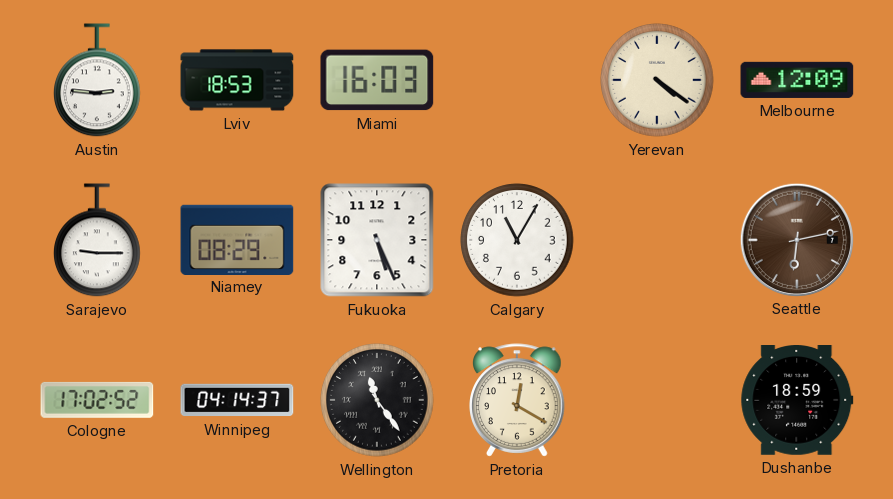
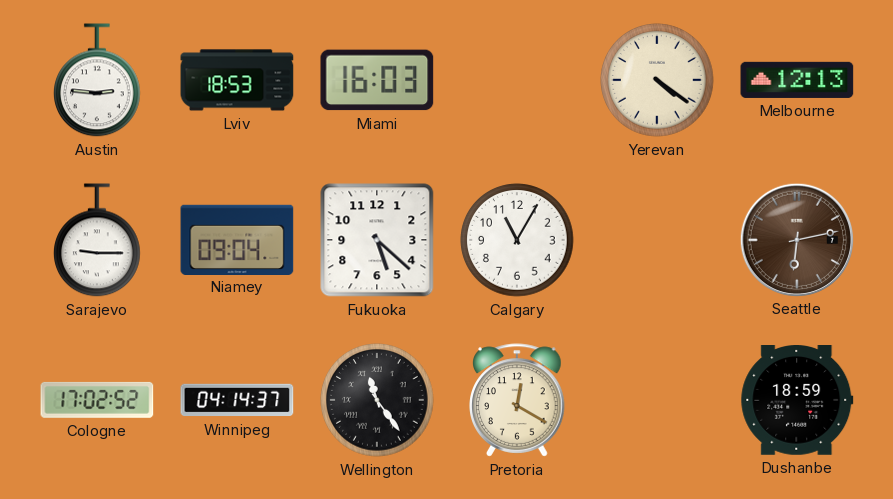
Melbourne: 12:09 -> 12:13 (797, 80)
Niamey: 08:29 -> 09:04 (237, 239)
Fukuoka: 5:26 -> 5:22 (377, 240)
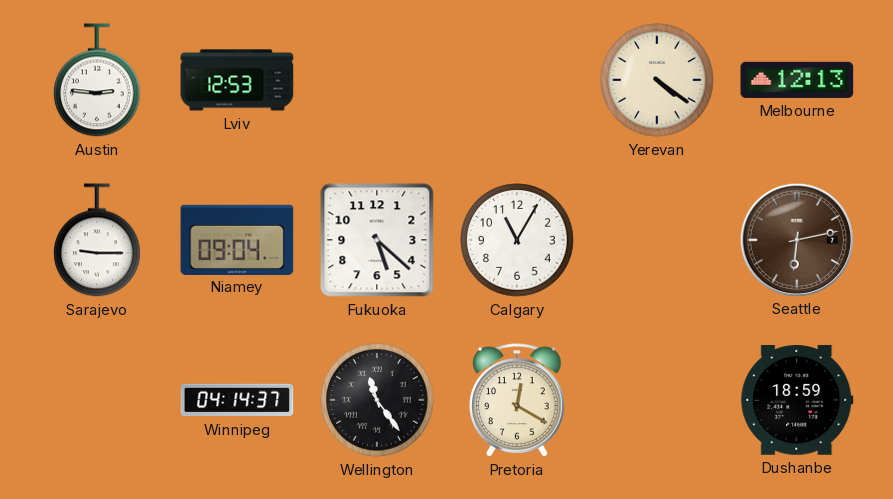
Lviv: 18:53 -> 12:53 (237, 80)
Miami: 16:03 -> none (377, 80)
Cologne: 17:02 -> none (97, 400)
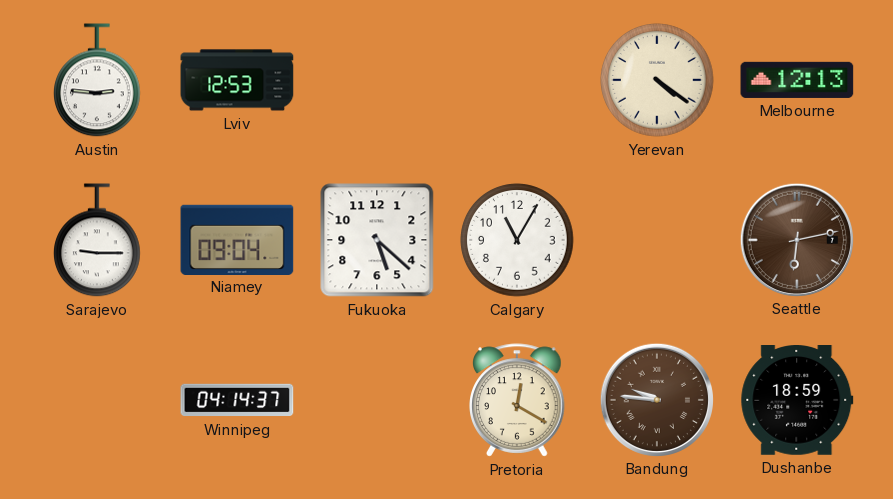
Wellington: 11:24 -> none (377, 400)
Bandung: none -> 9:46 (656, 399)
